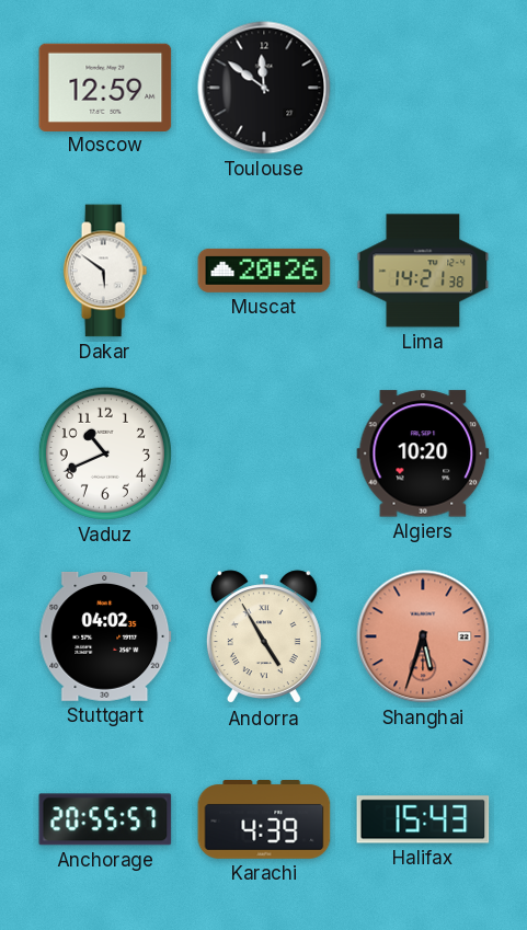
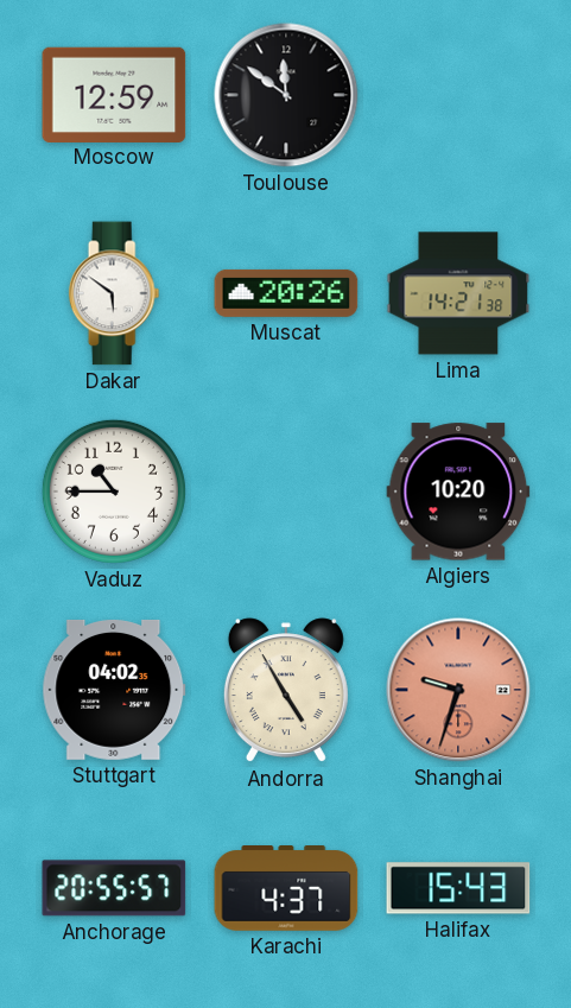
Vaduz: 10:41 -> 10:45 (114, 492)
Shanghai: 5:33 -> 9:33 (458, 690)
Karachi: 4:39 -> 4:37 (286, 889)
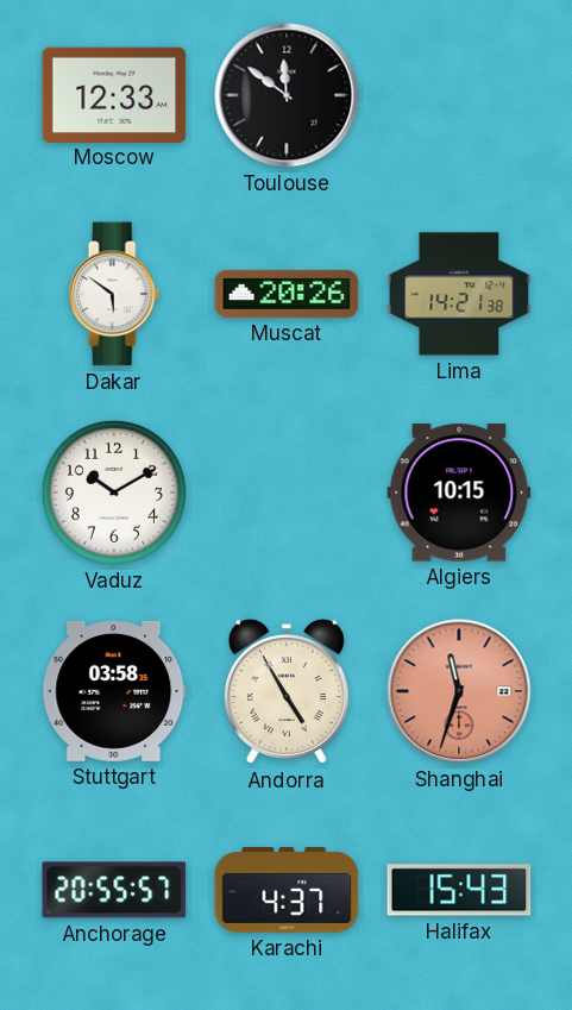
Moscow: 12:59 -> 12:33 (114, 94)
Vaduz: 10:45 -> 10:10 (114, 493)
Algiers: 10:20 -> 10:15 (459, 493)
Stuttgart: 04:02 -> 03:58 (114, 691)
Shanghai: 9:33 -> 11:33 (459, 691)
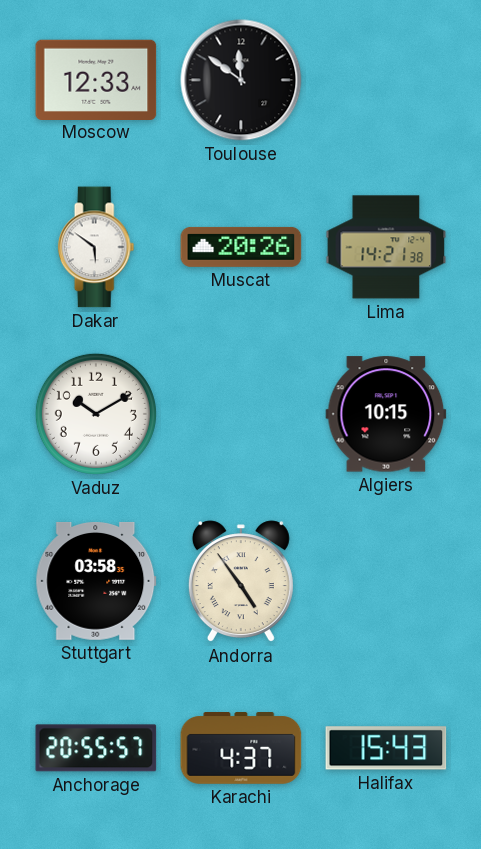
Andorra: 4:55 -> 4:54 (241, 582)
Shanghai: 11:33 -> none (459, 691)
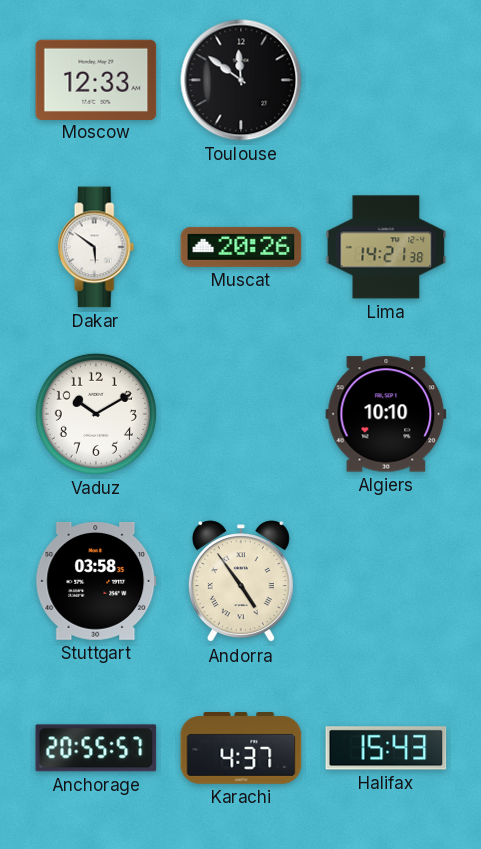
Algiers: 10:15 -> 10:10 (386, 414)
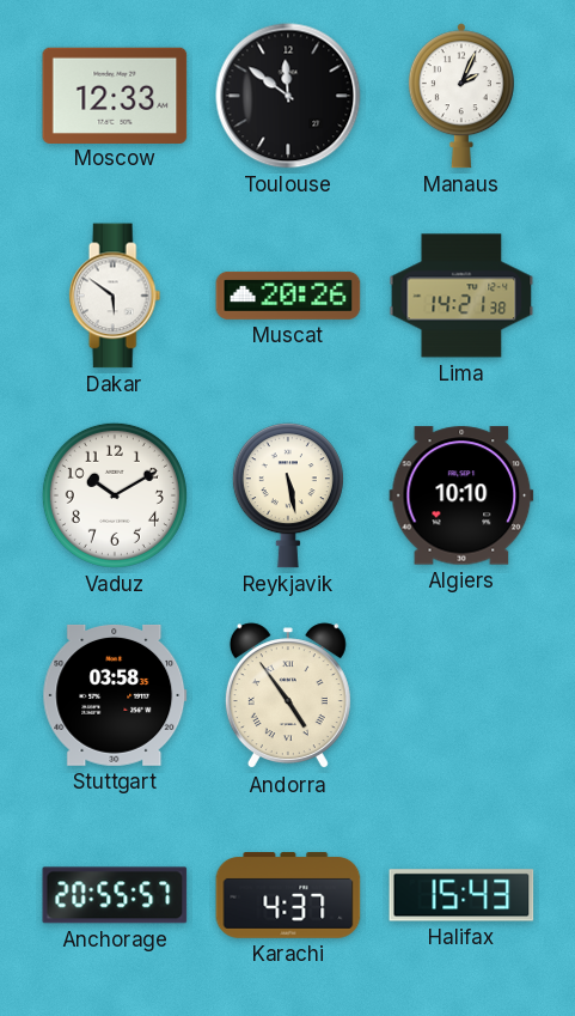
Manaus: none -> 2:04 (461, 96)
Reykjavik: none -> 5:28 (288, 495)
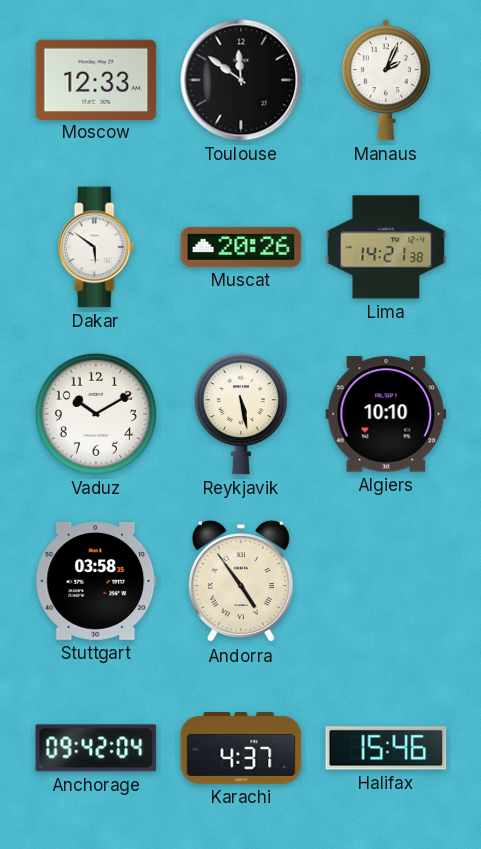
Anchorage: 20:55 -> 09:42 (96, 748)
Halifax: 15:43 -> 15:46 (386, 748)
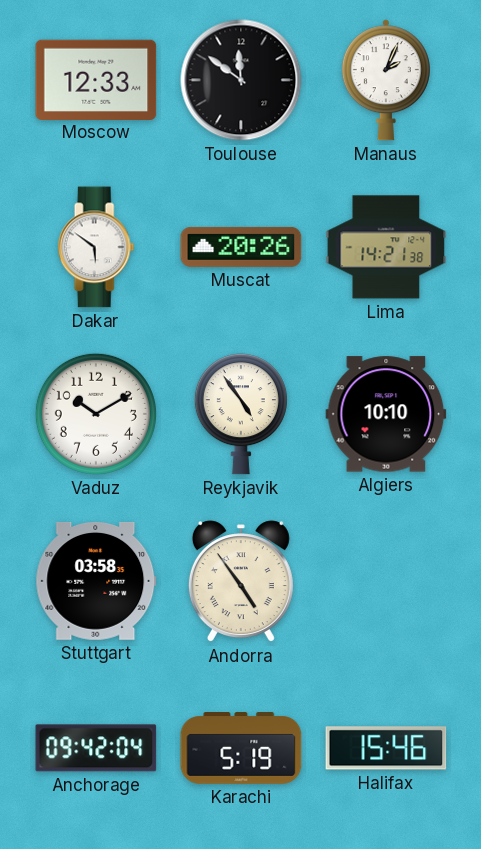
Reykjavik: 5:28 -> 4:54 (241, 414)
Karachi: 4:37 -> 5:19 (241, 749)
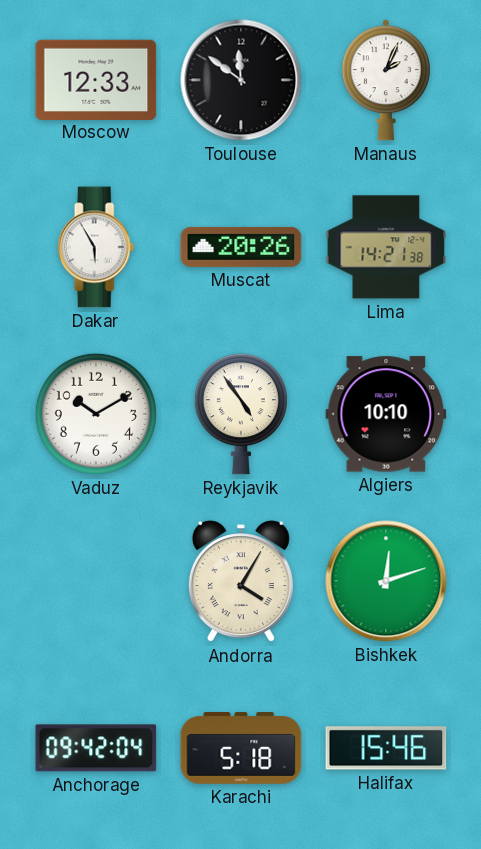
Dakar: 5:51 -> 5:55 (96, 247)
Stuttgart: 03:58 -> none (96, 581)
Andorra: 4:54 -> 4:05 (241, 582)
Bishkek: none -> 12:12 (386, 581)
Karachi: 5:19 -> 5:18 (241, 749)
